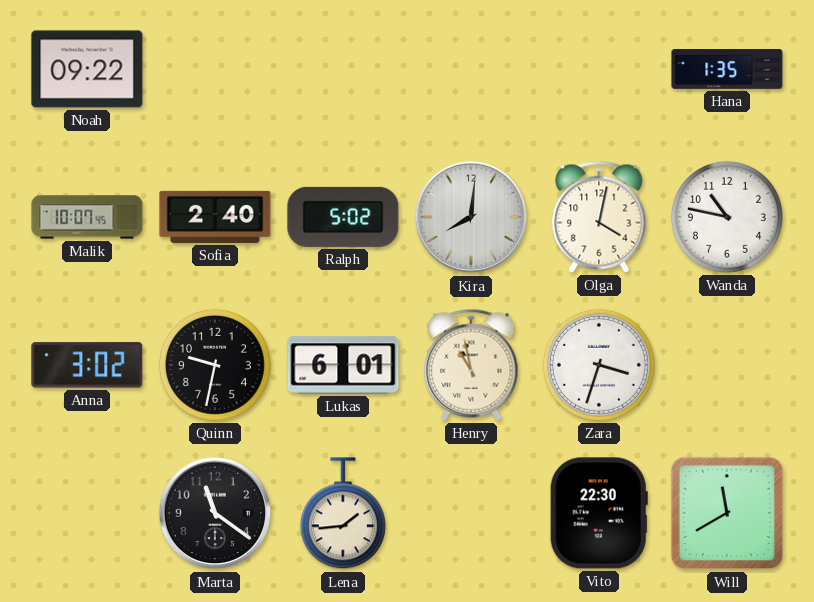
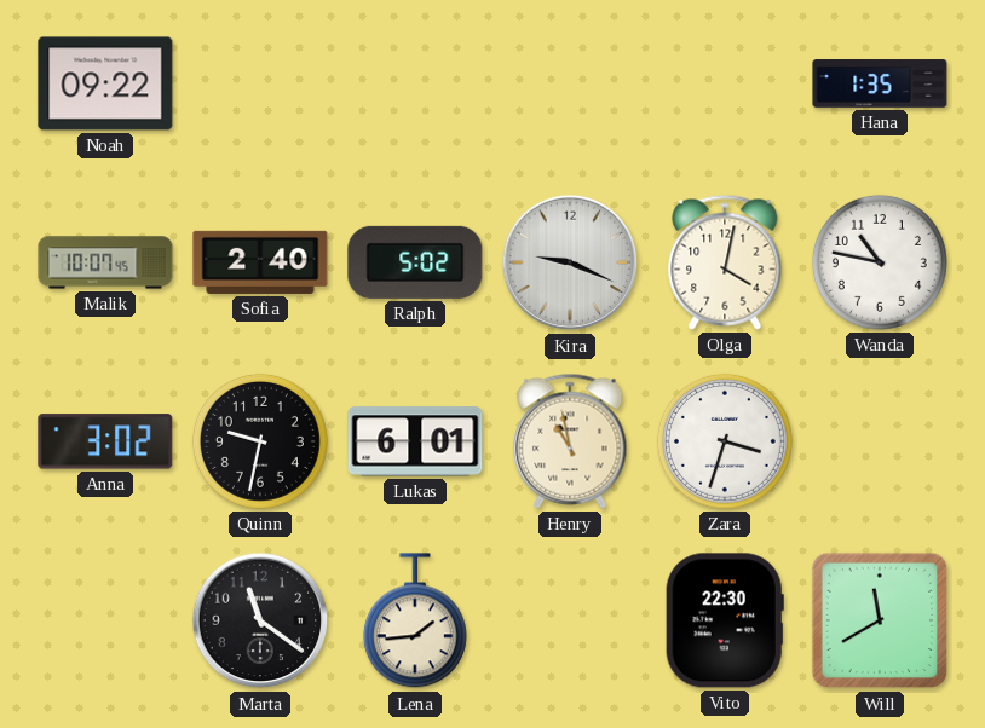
Kira: 8:01 -> 9:19 (570, 262)
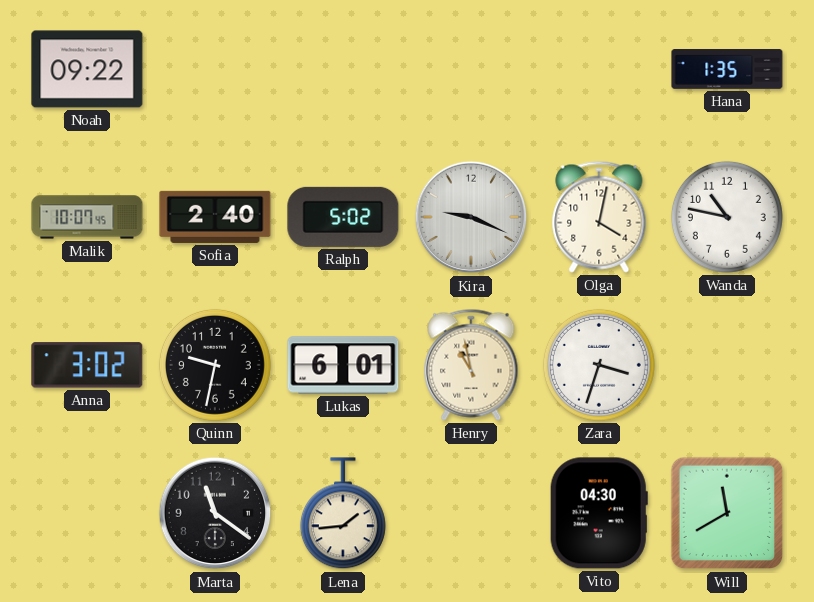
Vito: 22:30 -> 04:30 (599, 513)
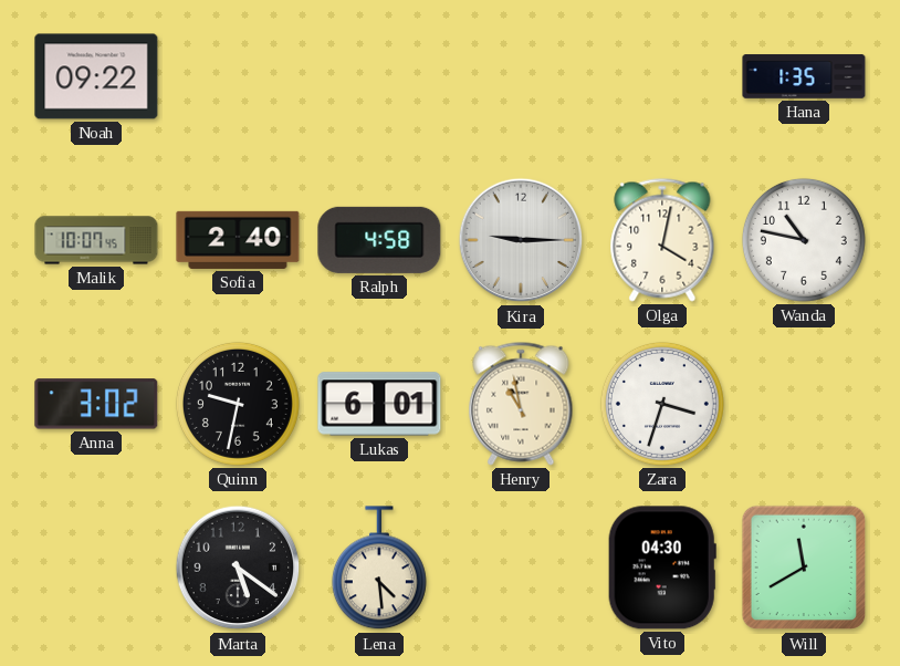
Ralph: 5:02 -> 4:58 (379, 240)
Kira: 9:19 -> 9:15 (521, 240)
Marta: 11:21 -> 5:21 (238, 568)
Lena: 1:44 -> 4:29 (379, 569)
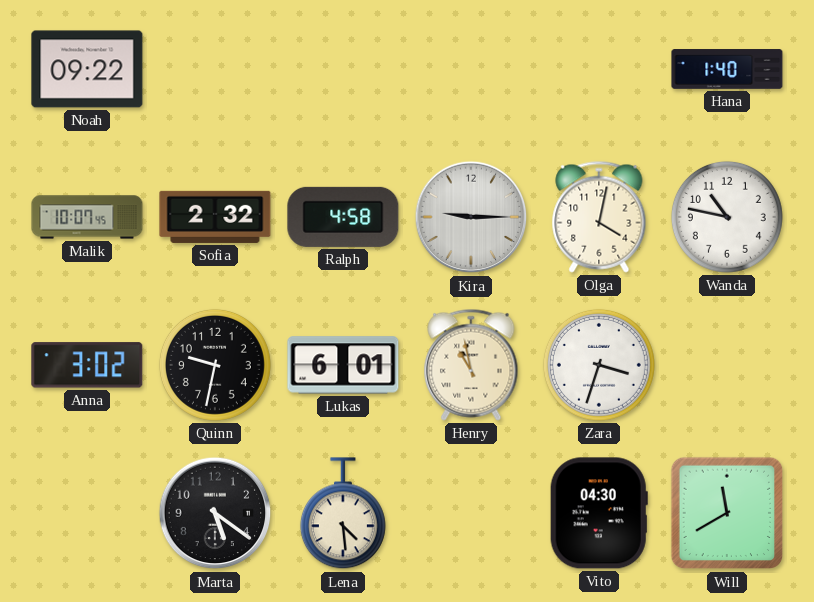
Hana: 1:35 -> 1:40 (727, 69)
Sofia: 2:40 -> 2:32 (215, 217)
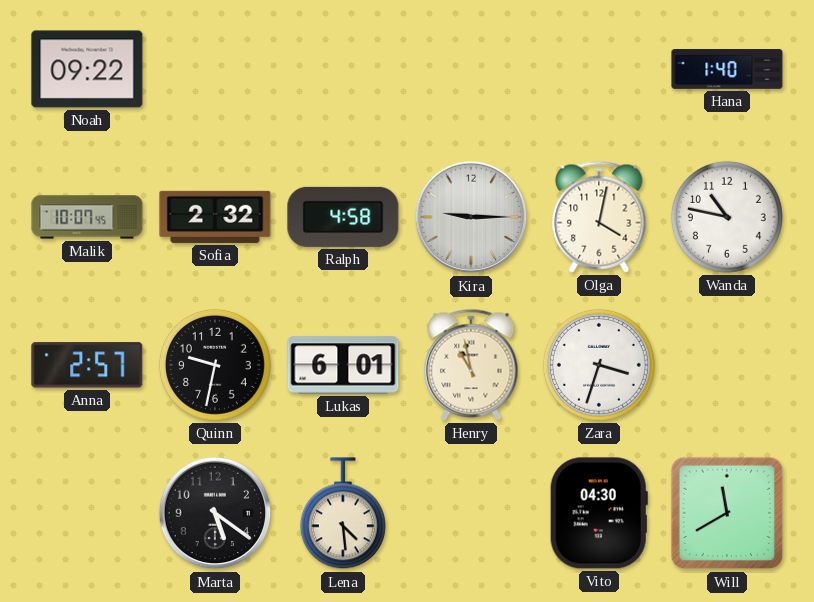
Anna: 3:02 -> 2:57 (87, 365)
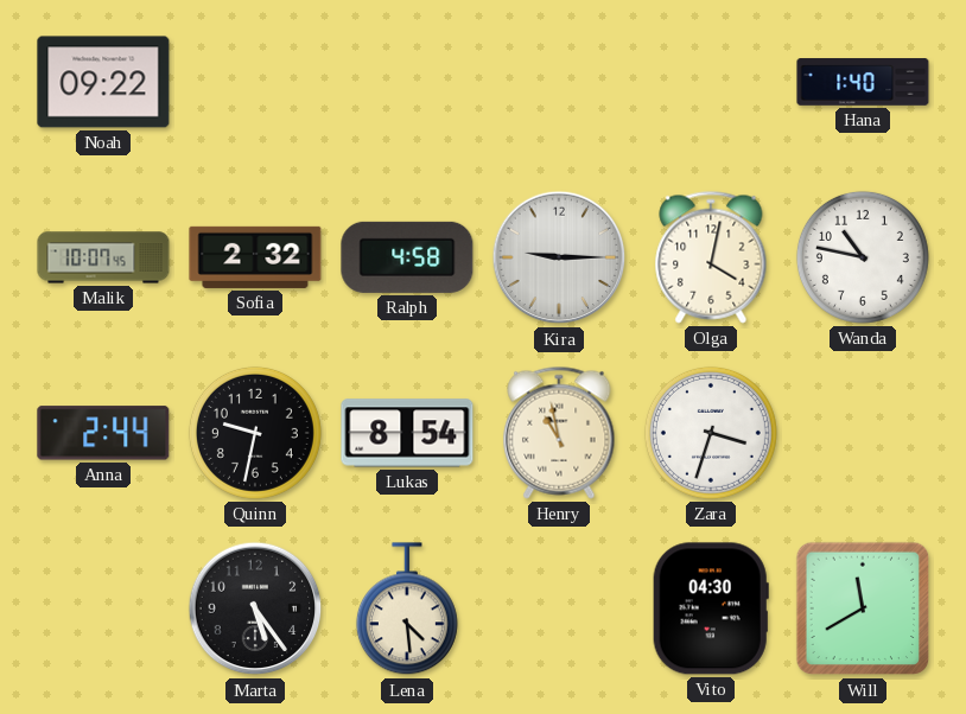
Anna: 2:57 -> 2:44 (103, 433)
Lukas: 6:01 -> 8:54 (407, 433)
Marta: 5:21 -> 5:24 (255, 608)
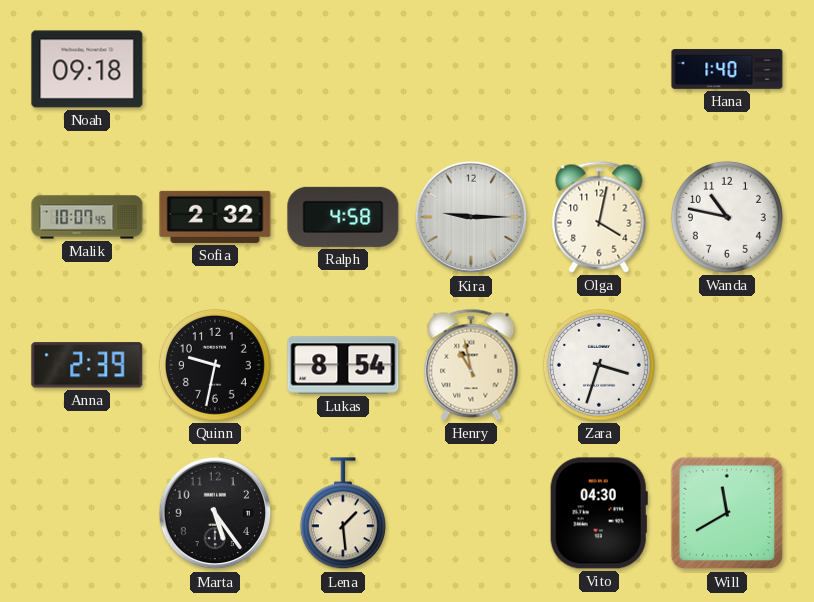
Noah: 09:22 -> 09:18 (87, 69)
Anna: 2:44 -> 2:39 (87, 365)
Lena: 4:29 -> 1:29 (343, 514)
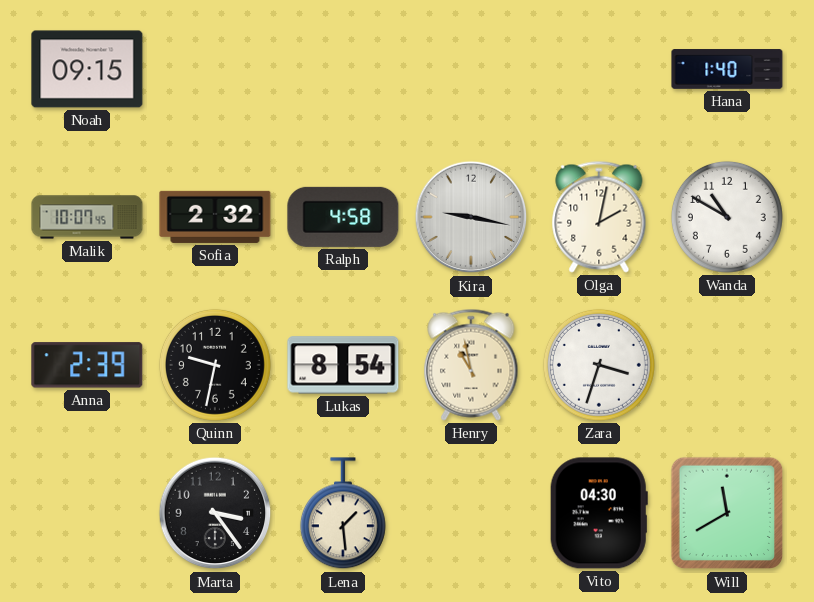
Noah: 09:18 -> 09:15 (87, 69)
Kira: 9:15 -> 9:17 (471, 217)
Olga: 4:02 -> 2:02 (599, 217)
Wanda: 10:47 -> 10:50 (727, 217)
Marta: 5:24 -> 3:24 (215, 513)
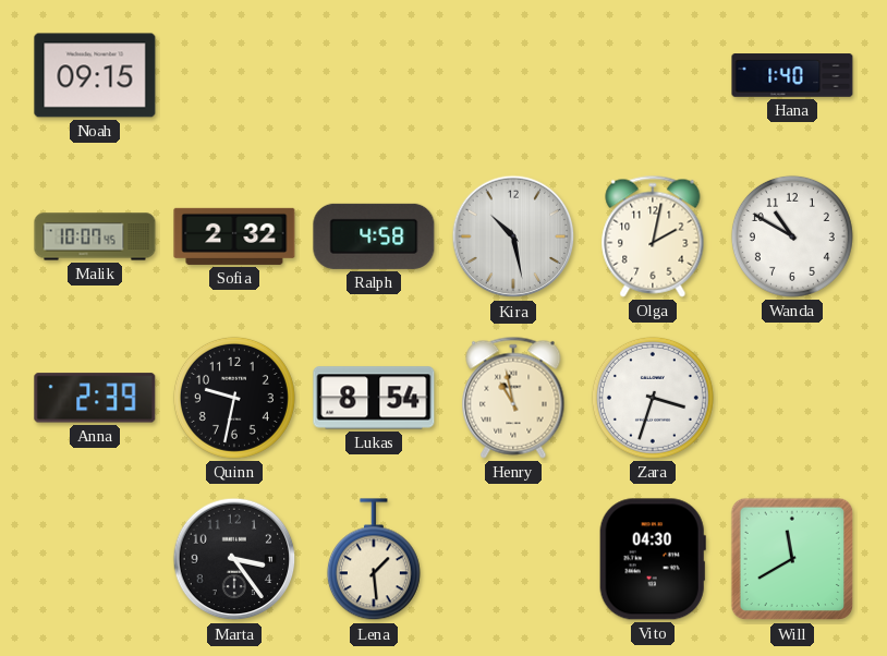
Kira: 9:17 -> 10:28 (513, 236)
